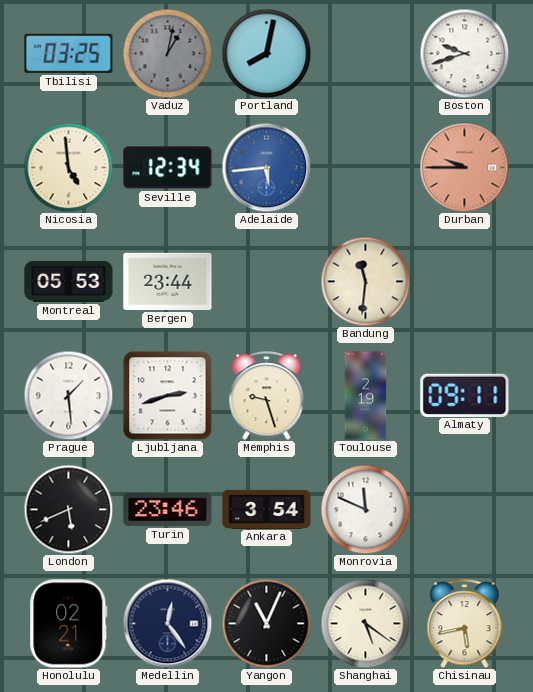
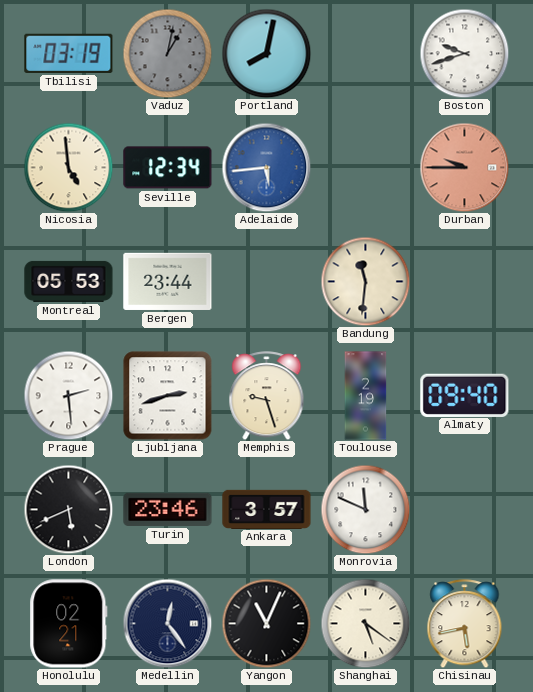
Tbilisi: 03:25 -> 03:19 (69, 53)
Prague: 1:29 -> 2:29 (68, 395)
Almaty: 09:11 -> 09:40 (465, 395)
Ankara: 3:54 -> 3:57 (267, 509)
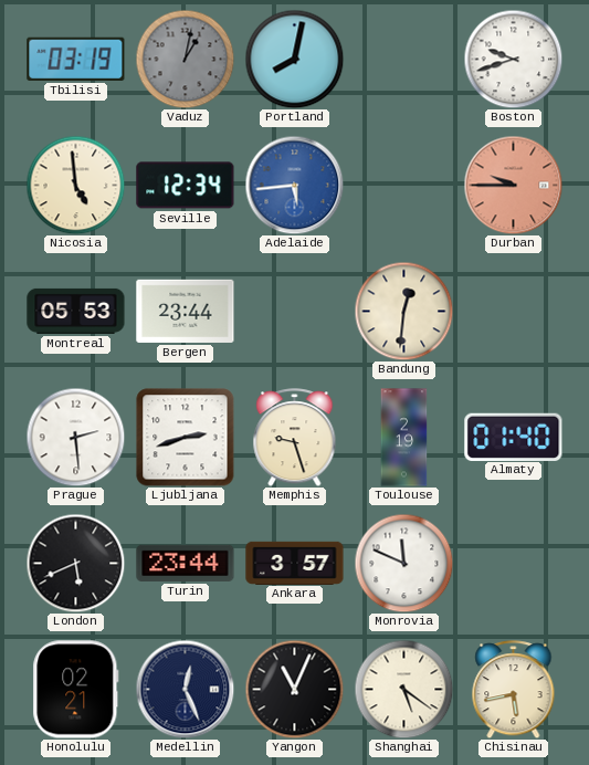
Bandung: 11:31 -> 12:31 (403, 311)
Almaty: 09:40 -> 01:40 (514, 437)
Turin: 23:46 -> 23:44 (186, 563)
Medellin: 12:24 -> 12:26 (185, 689)
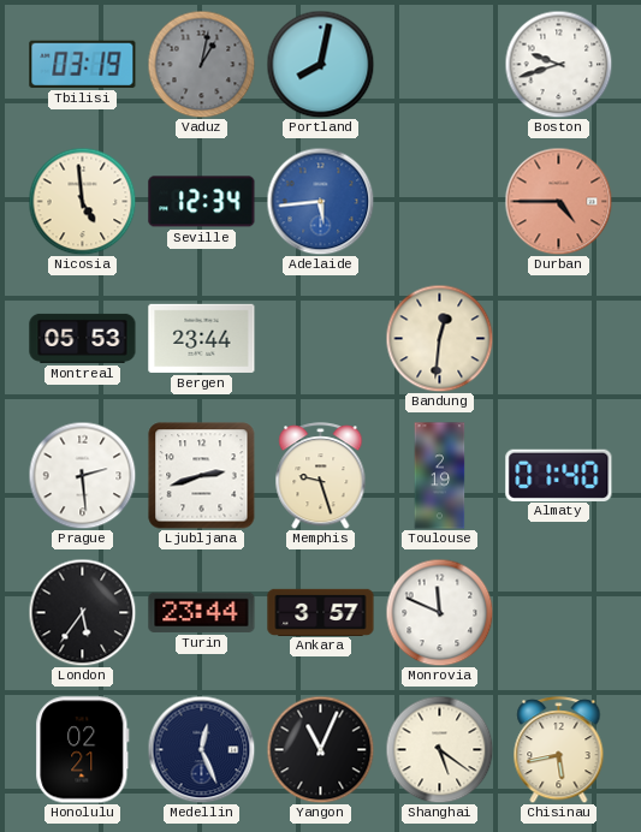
Durban: 9:45 -> 4:45 (558, 201)
London: 5:41 -> 5:36 (82, 612)
